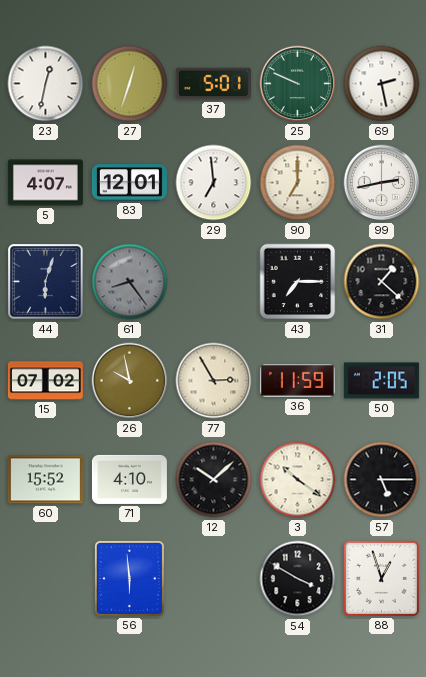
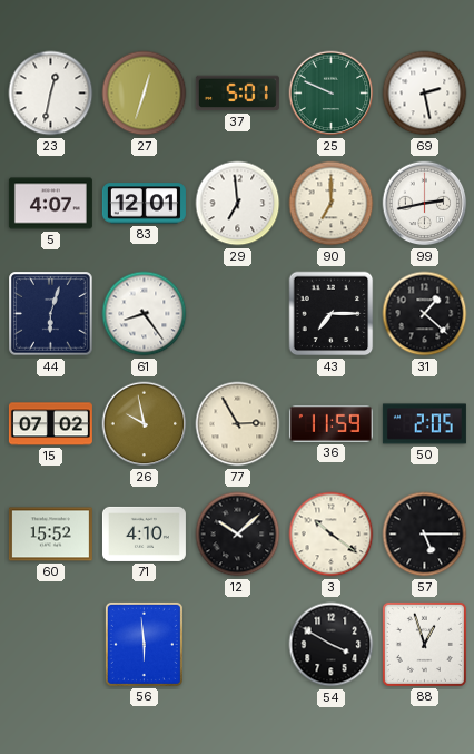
61 dial: grey -> white (145, 314)
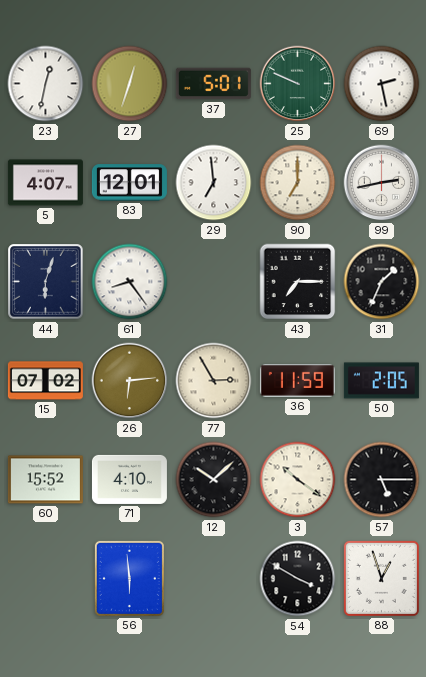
31: 1:22 -> 1:34 (382, 282)
26: 9:58 -> 6:14 (130, 381)
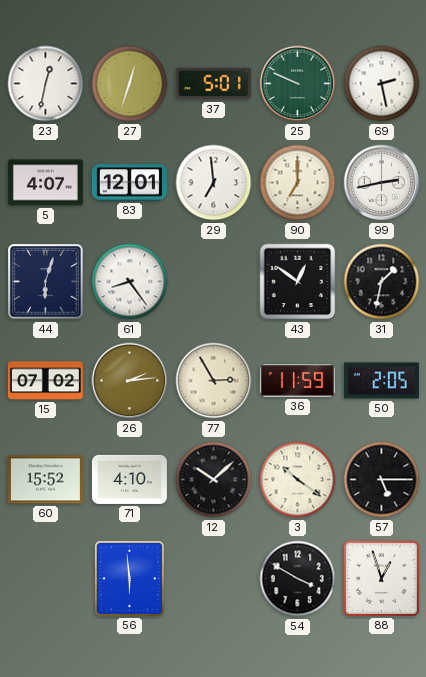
43: 7:15 -> 12:51 (298, 282)
31: 1:34 -> 1:32 (382, 282)
26: 6:14 -> 2:14 (130, 381)
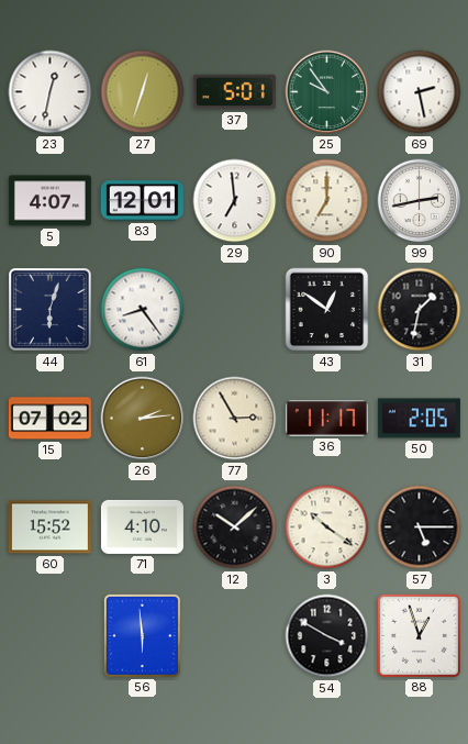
25: 9:49 -> 9:54 (327, 92)
36: 11:59 -> 11:17 (326, 419)
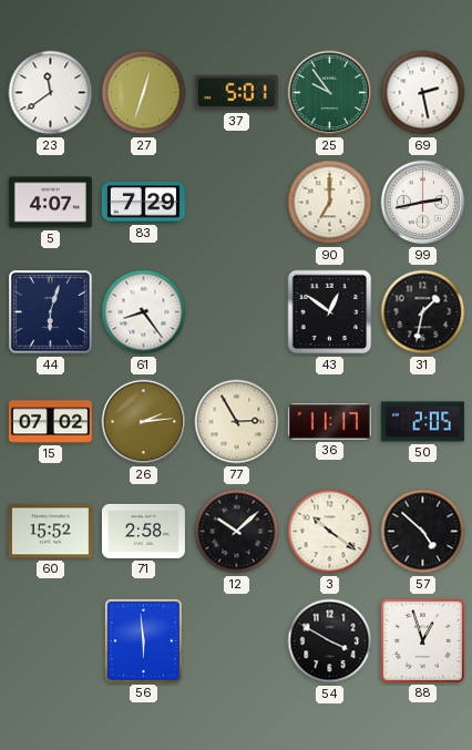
23: 12:32 -> 11:39 (51, 93)
83: 12:01 -> 7:29 (143, 203)
29: 6:59 -> none (235, 201)
71: 4:10 -> 2:58 (143, 531)
57: 5:15 -> 4:52 (423, 532)
